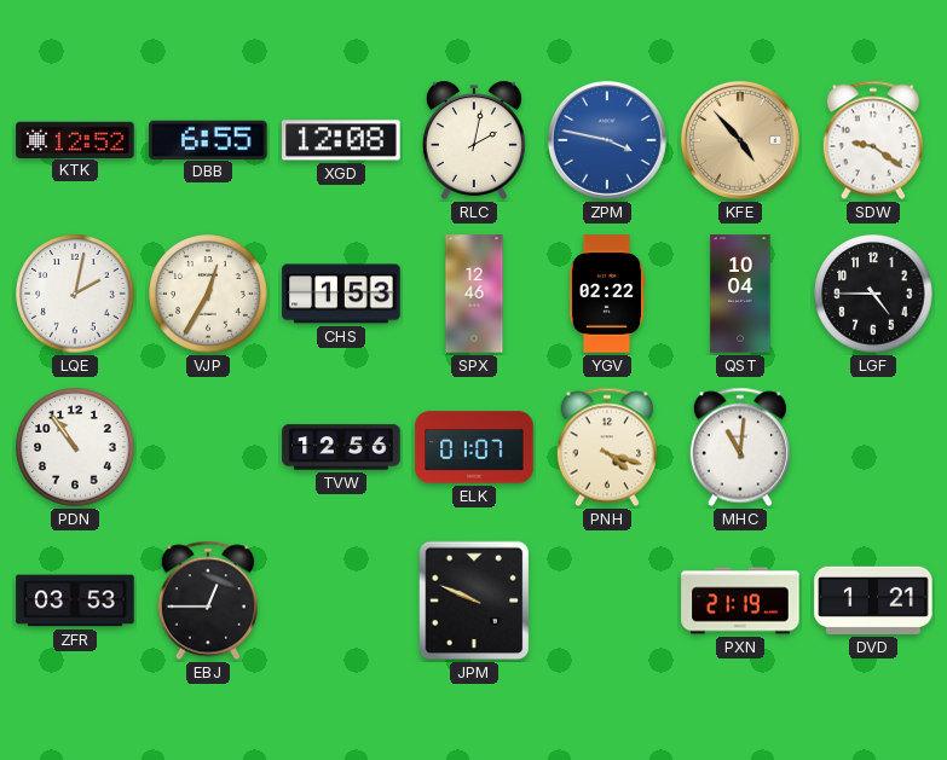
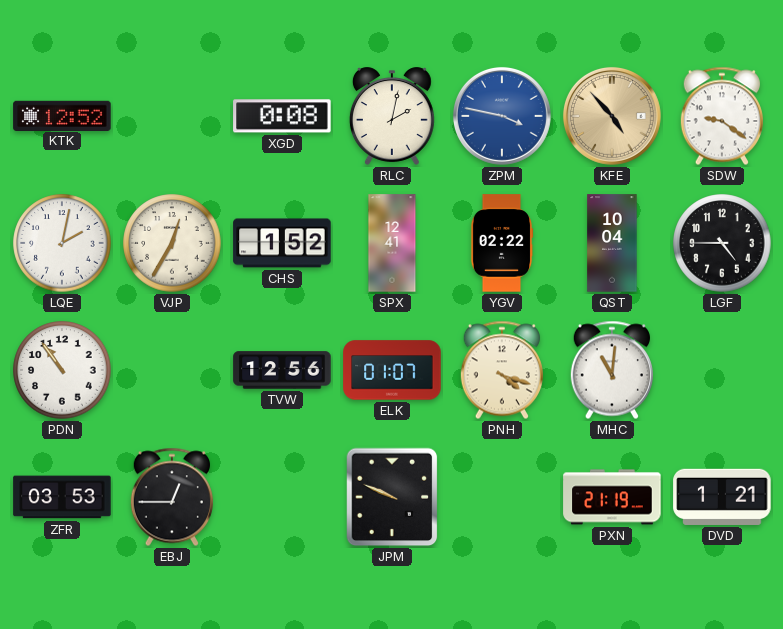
DBB: 6:55 -> none (208, 139)
XGD: 12:08 -> 0:08 (282, 116)
CHS: 1:53 -> 1:52 (282, 243)
SPX: 12:46 -> 12:41 (392, 243)
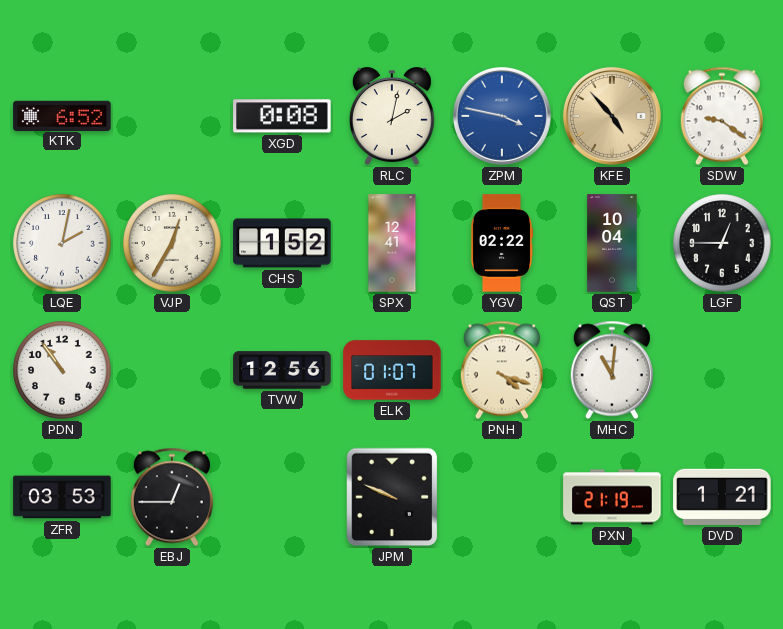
KTK: 12:52 -> 6:52 (62, 115)
LGF: 4:45 -> 12:45 (722, 243)
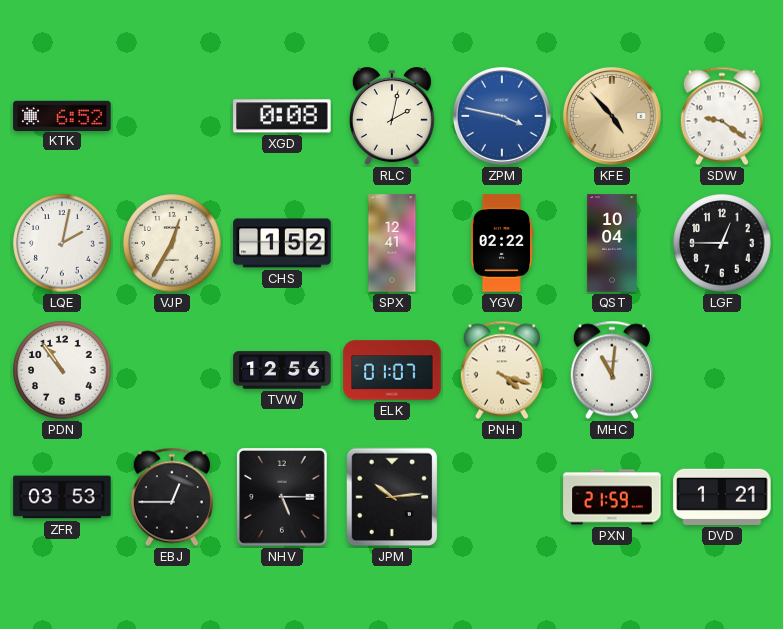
NHV: none -> 5:15 (283, 498)
JPM: 9:49 -> 10:14 (392, 497)
PXN: 21:19 -> 21:59 (612, 497)
